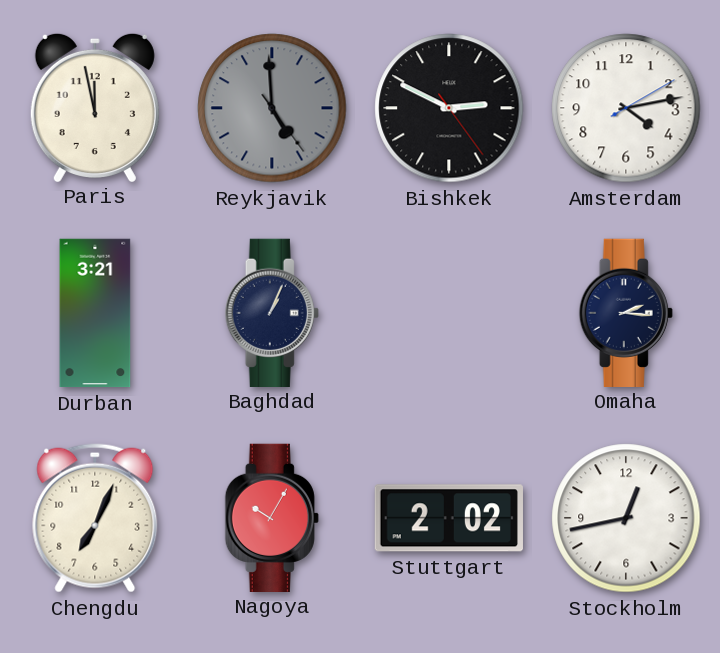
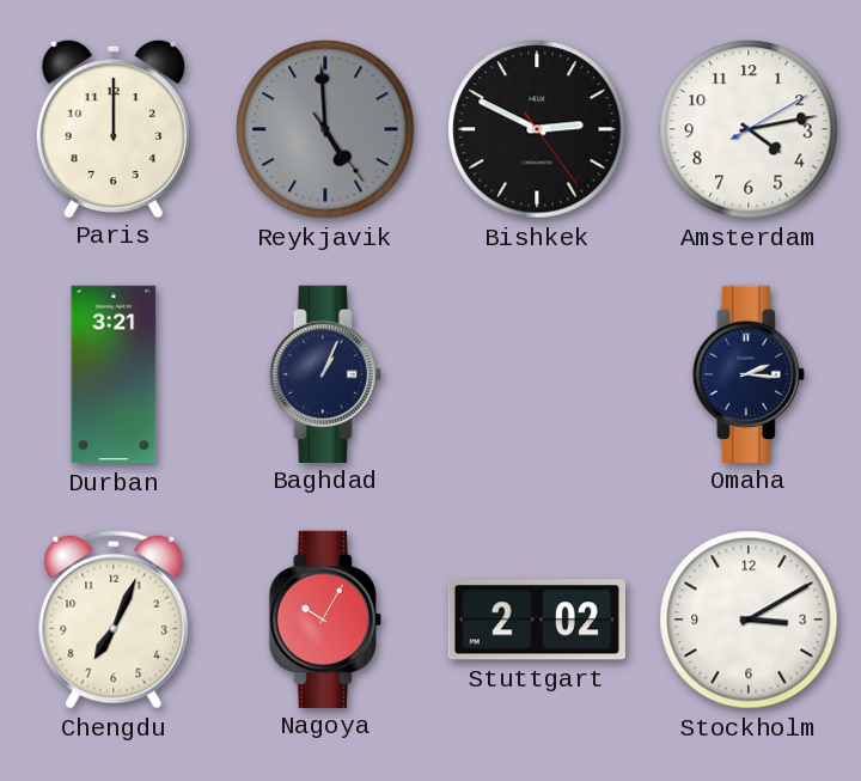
Paris: 11:58 -> 12:00 (114, 128)
Stockholm: 12:43 -> 3:10 (749, 620)
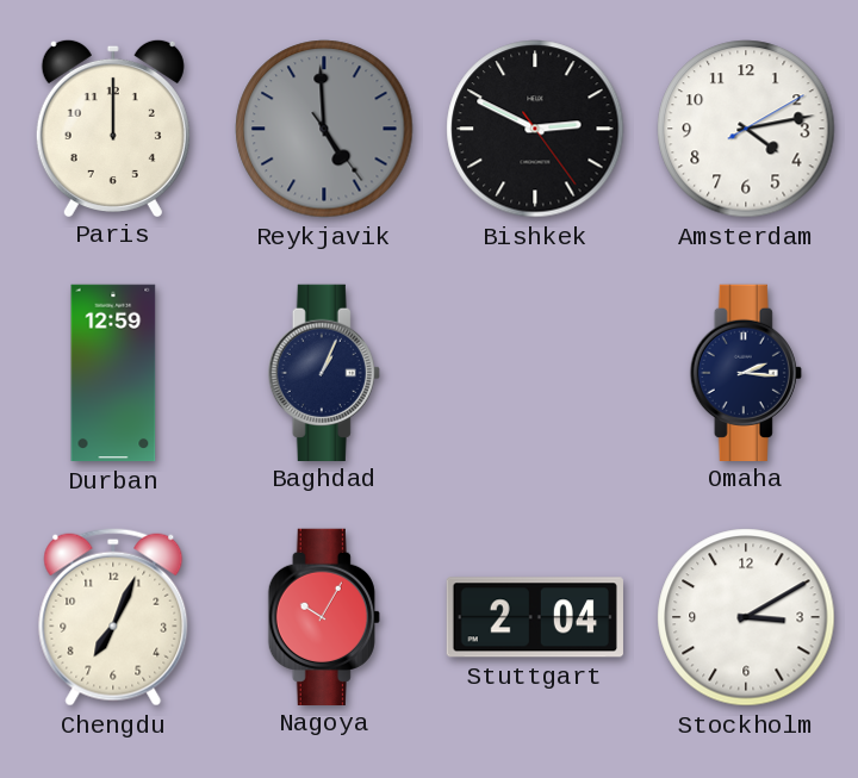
Durban: 3:21 -> 12:59 (113, 373)
Stuttgart: 2:02 -> 2:04 (535, 617)
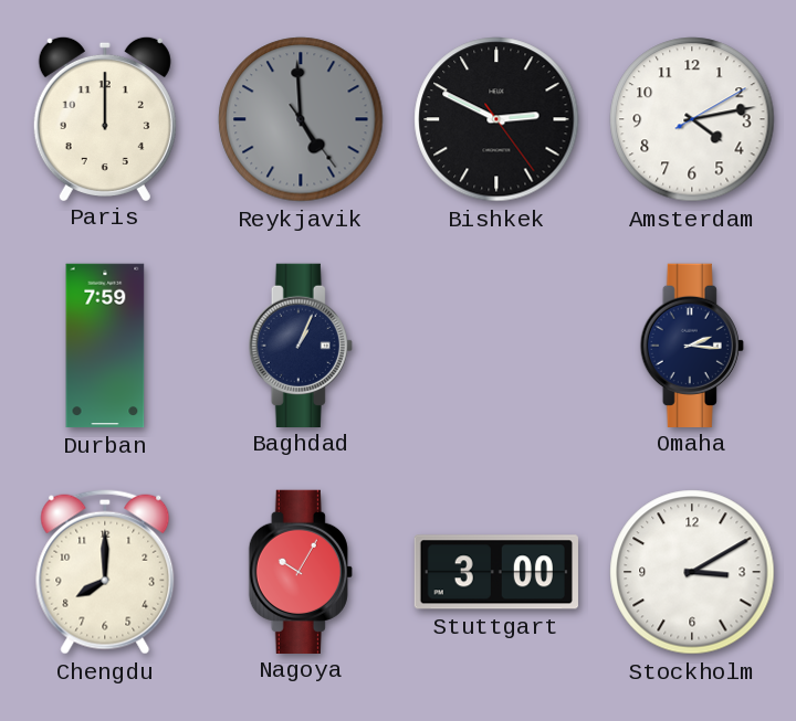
Durban: 12:59 -> 7:59 (105, 346)
Chengdu: 7:04 -> 8:00 (105, 572)
Stuttgart: 2:04 -> 3:00 (496, 572)
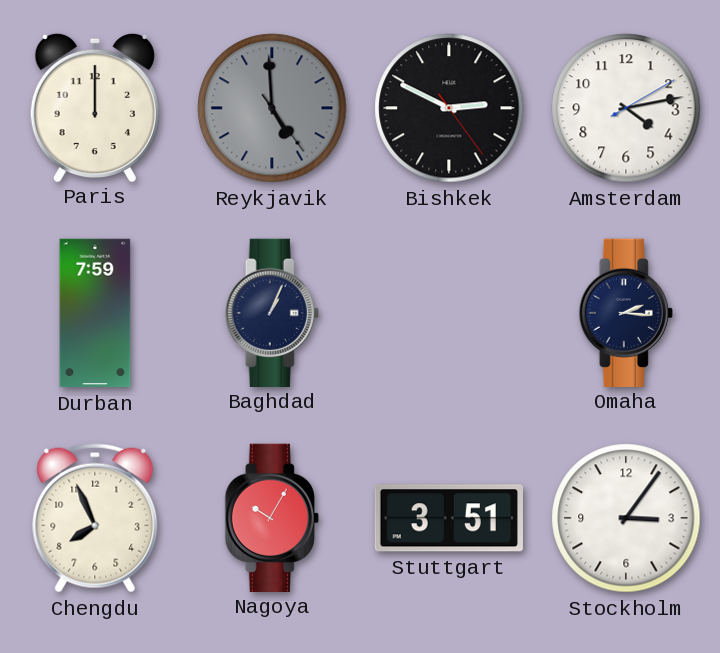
Chengdu: 8:00 -> 7:56 (95, 518)
Stuttgart: 3:00 -> 3:51 (449, 518)
Stockholm: 3:10 -> 3:06 (626, 518)
